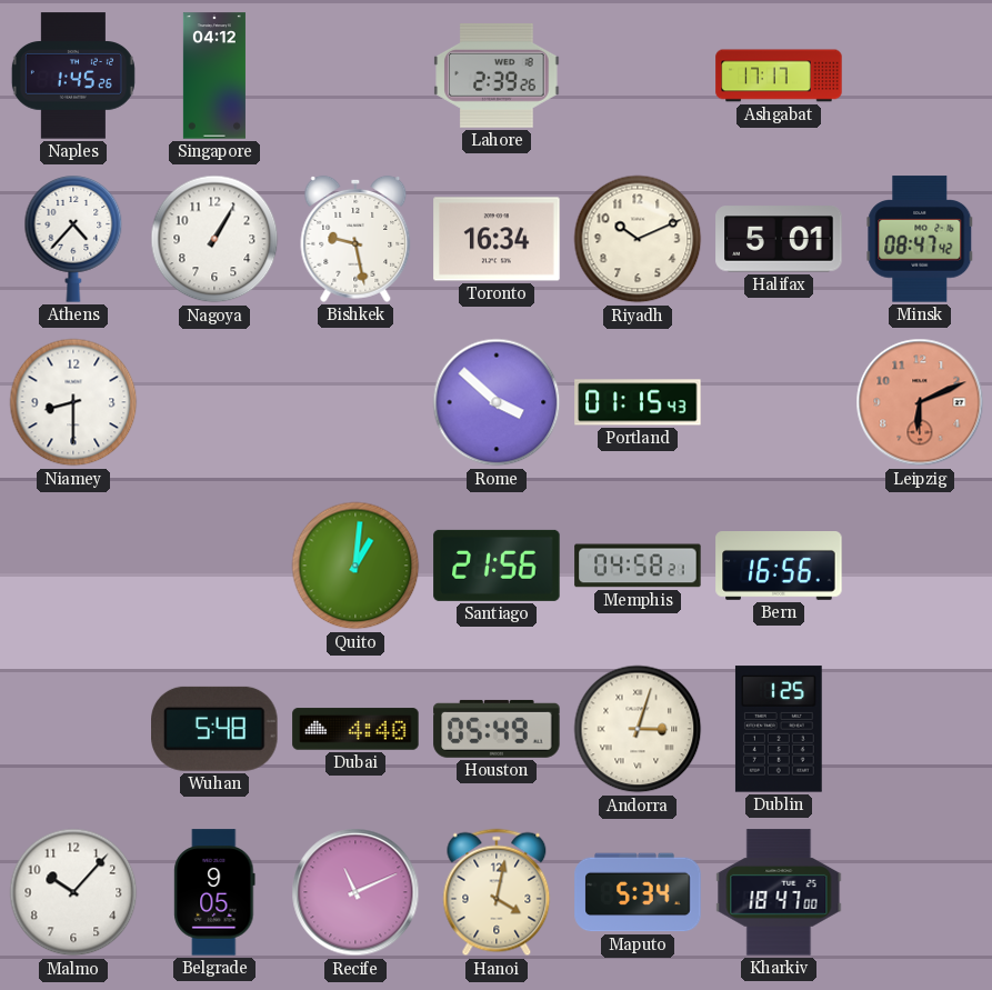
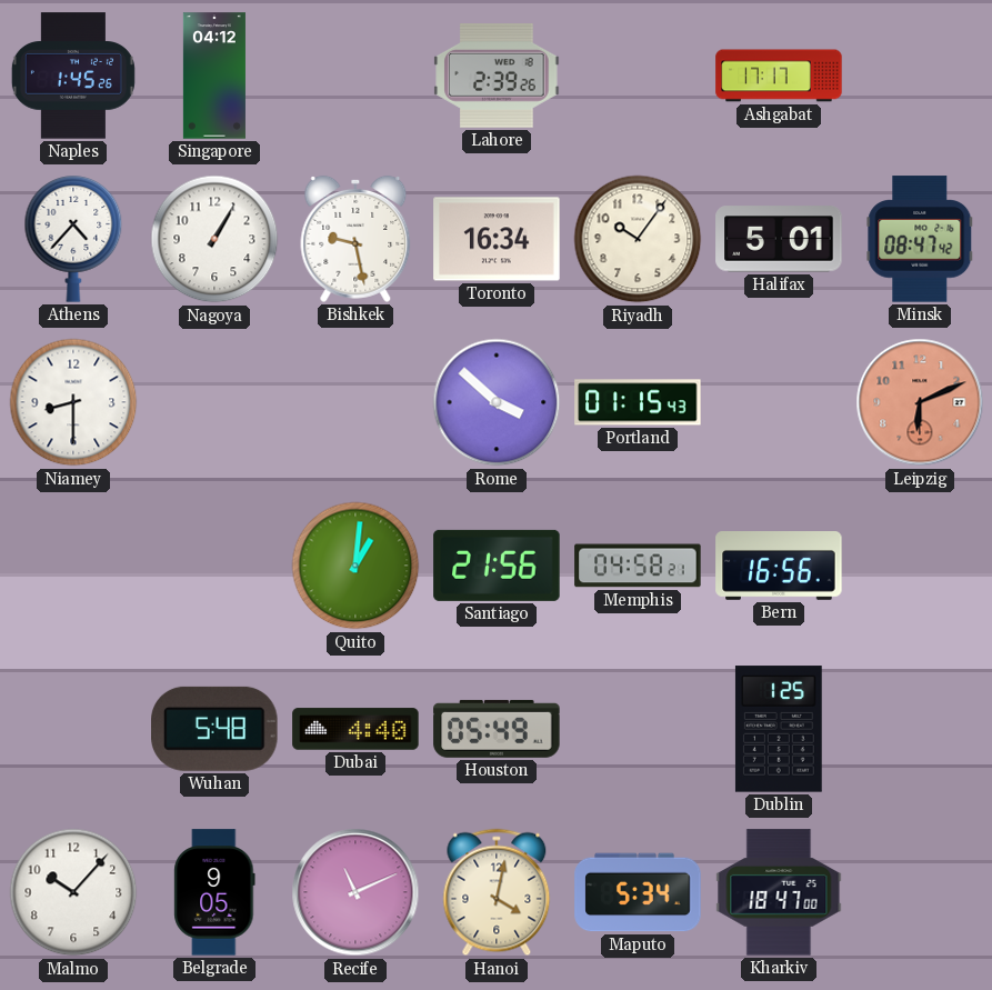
Riyadh: 10:11 -> 10:06 (638, 239)
Andorra: 3:03 -> none (638, 729)
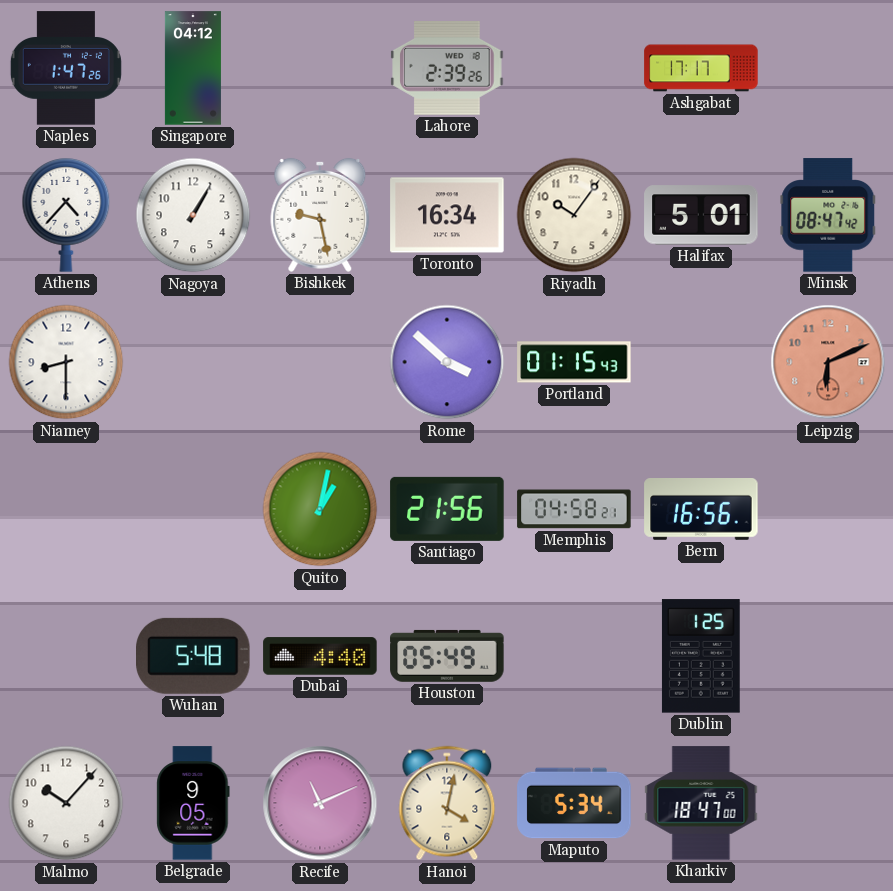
Naples: 1:45 -> 1:47 (66, 68)
Quito: 1:01 -> 1:02 (320, 509)
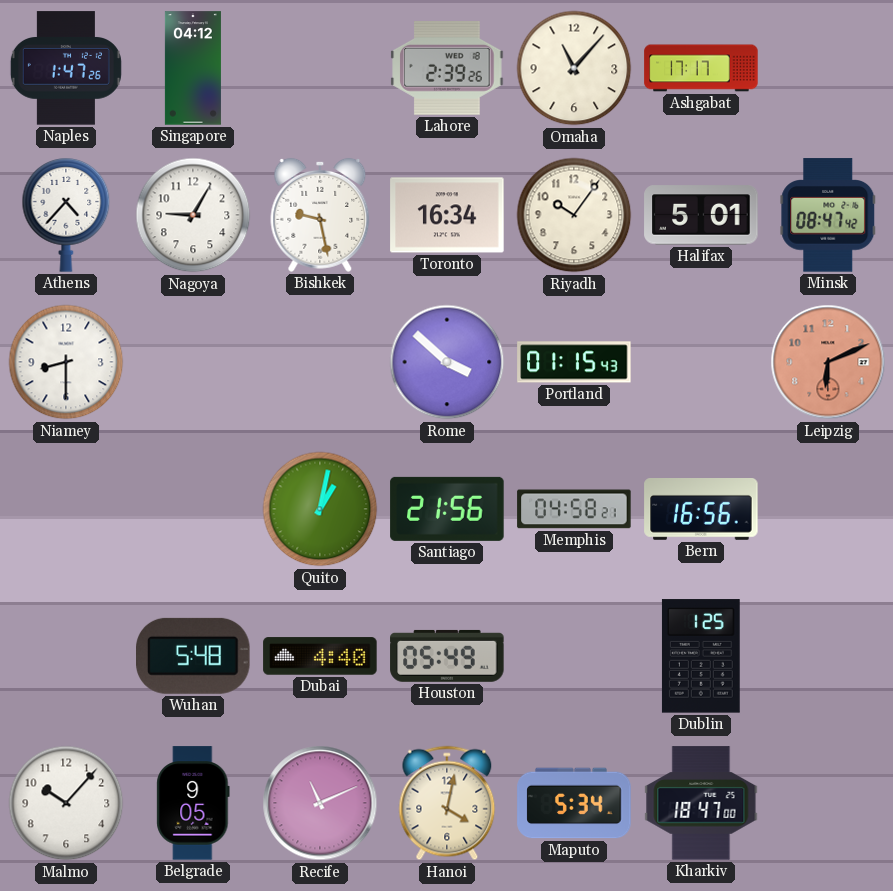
Omaha: none -> 11:07 (574, 68)
Nagoya: 1:05 -> 9:05 (193, 215)
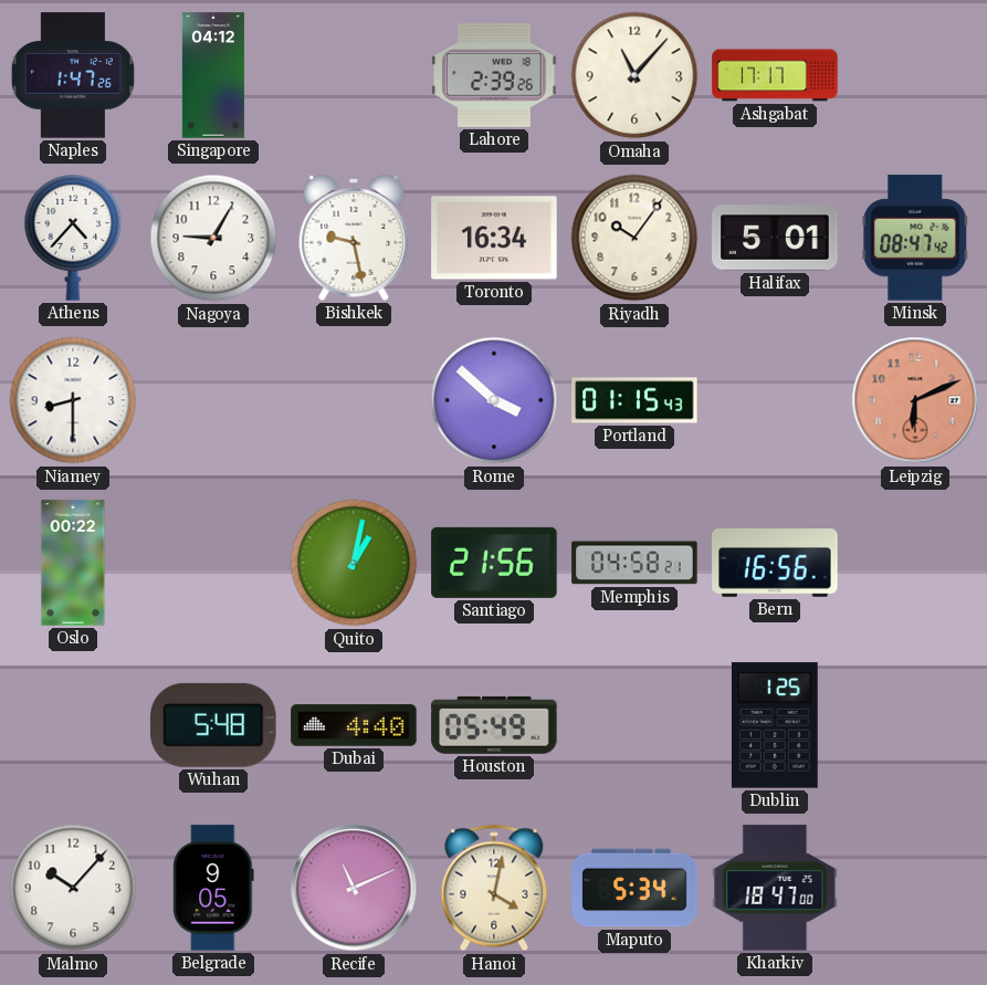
Oslo: none -> 00:22 (73, 563)
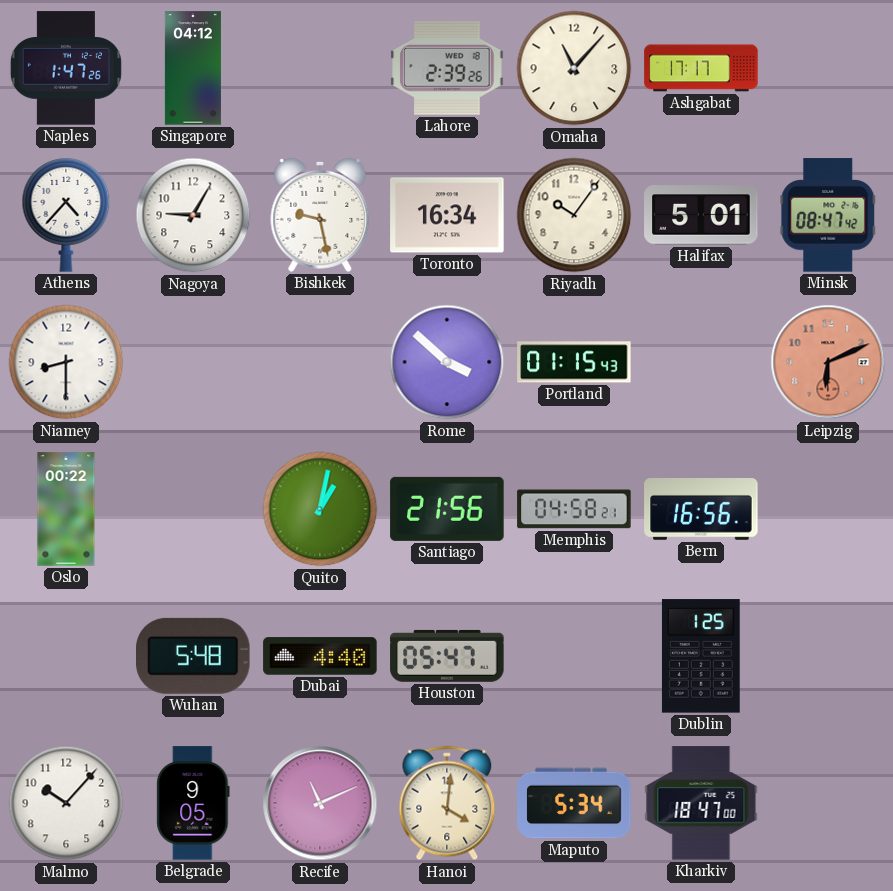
Houston: 05:49 -> 05:47 (447, 656)
Hanoi: 4:02 -> 4:01 (447, 803)
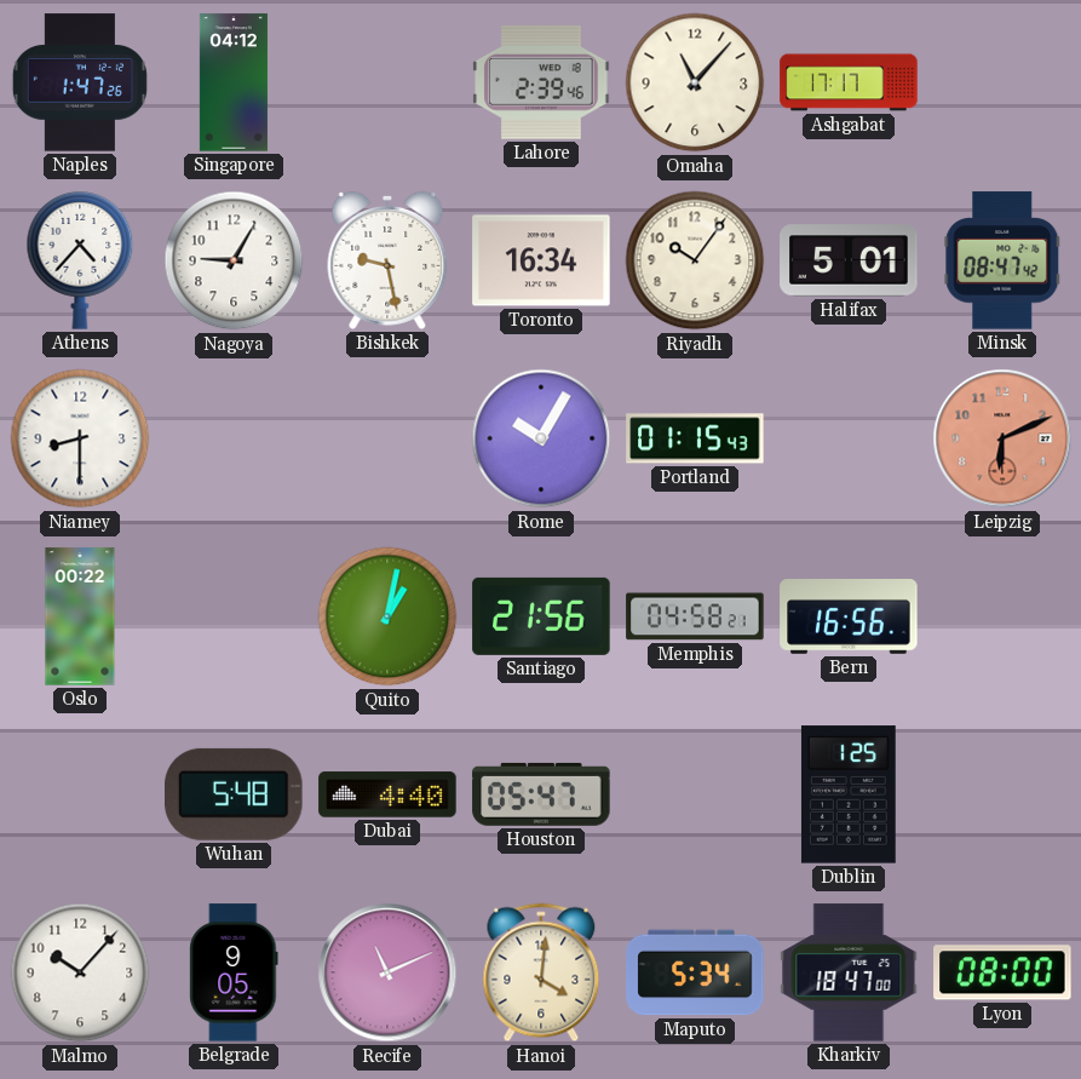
Lahore: 2:39:26 -> 2:39:46 (541, 82)
Rome: 3:52 -> 10:05 (541, 438)
Lyon: none -> 08:00 (1002, 972)
